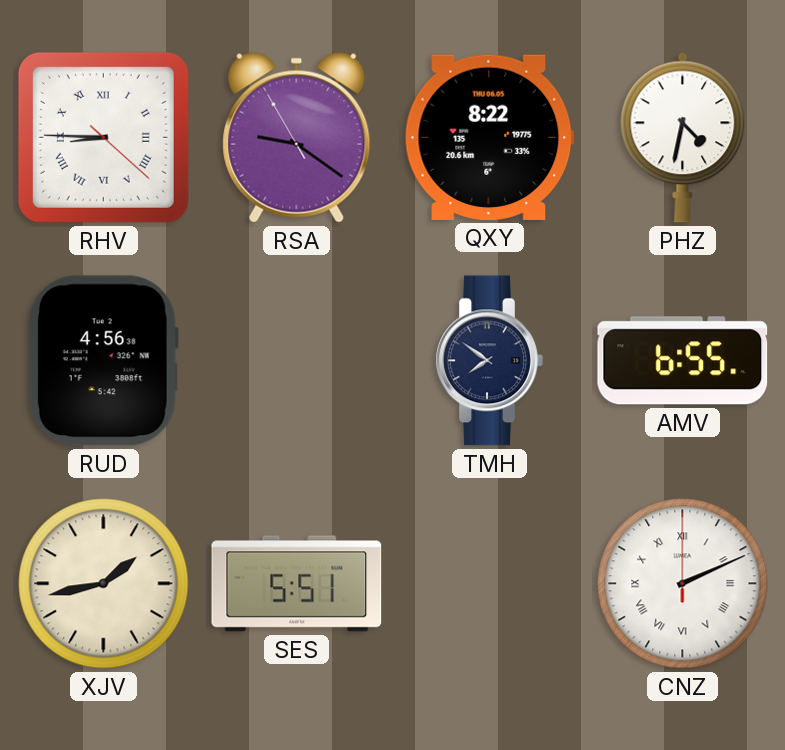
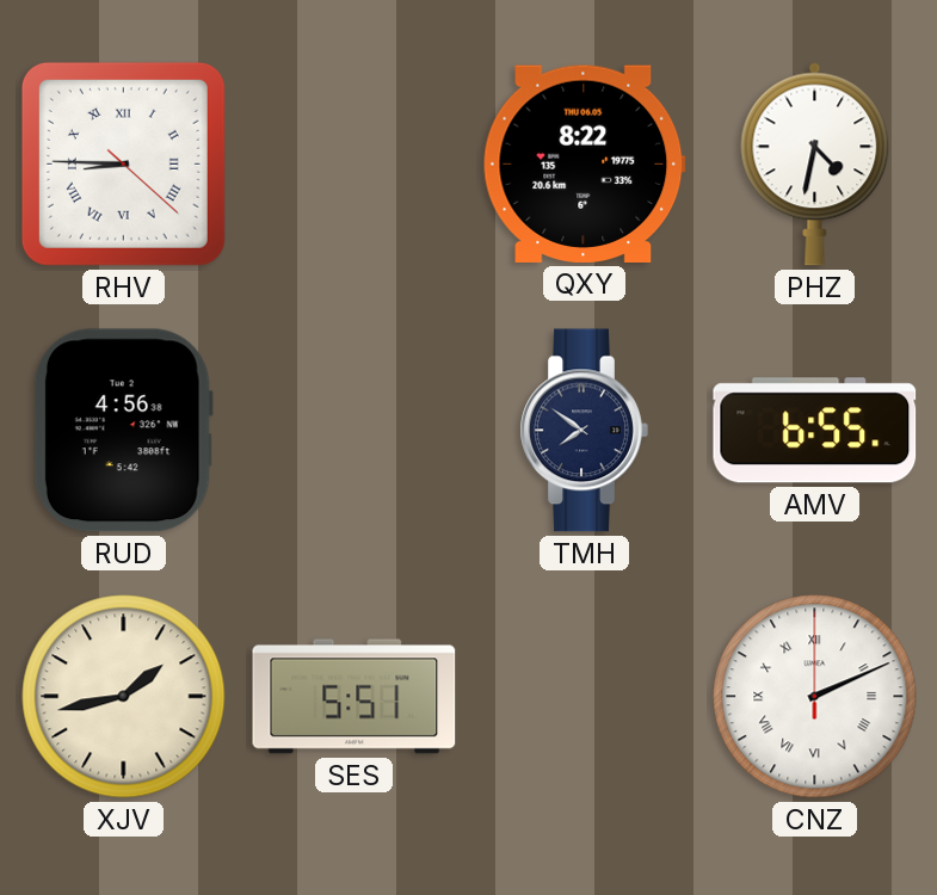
RSA: 9:20 -> none (297, 137)
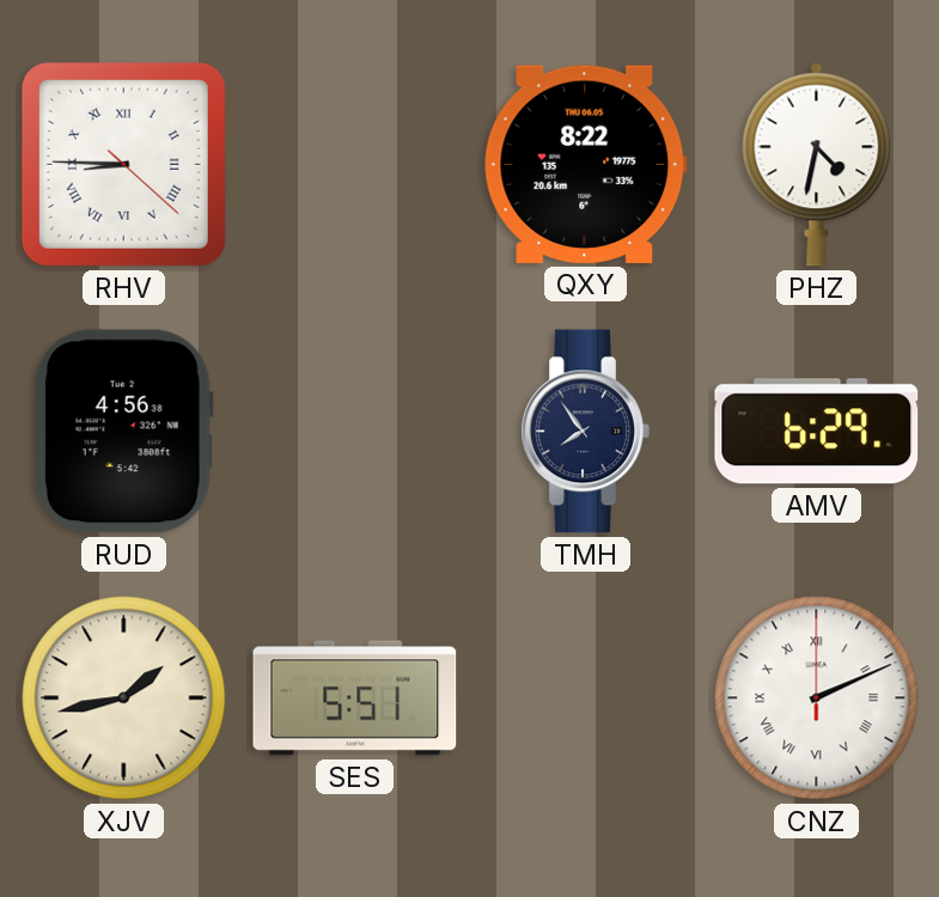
TMH: 7:51 -> 7:54 (585, 432)
AMV: 6:55 -> 6:29 (817, 432)
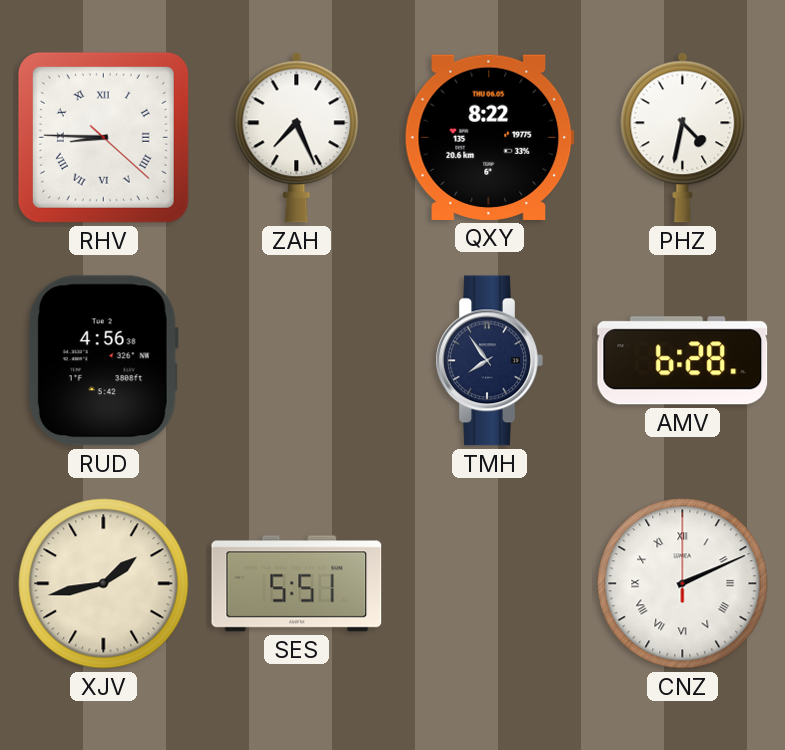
ZAH: none -> 7:26 (297, 138)
AMV: 6:29 -> 6:28 (683, 361)
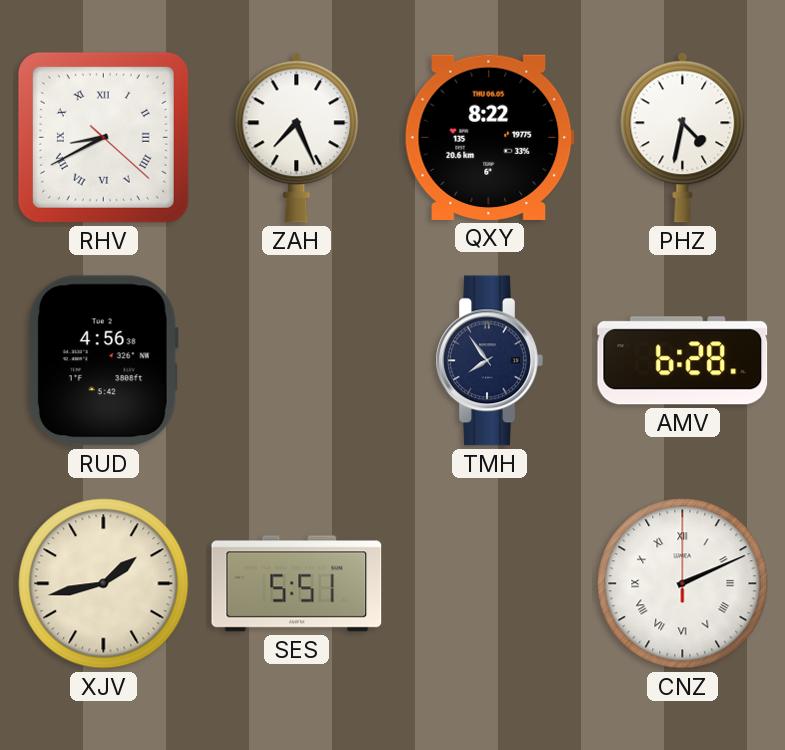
RHV: 8:45 -> 8:40 (103, 137)
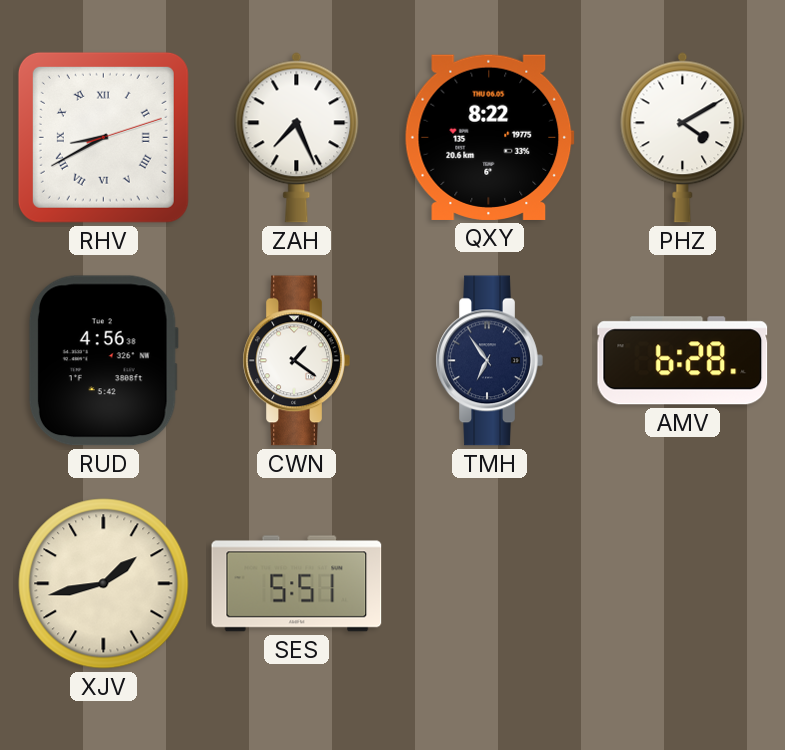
RHV: 8:40:22 -> 8:40:12 (103, 137)
PHZ: 4:32 -> 4:10 (683, 138)
CWN: none -> 1:21 (296, 361)
TMH: 7:54 -> 6:54 (489, 361)
CNZ: 2:11 -> none (683, 584)
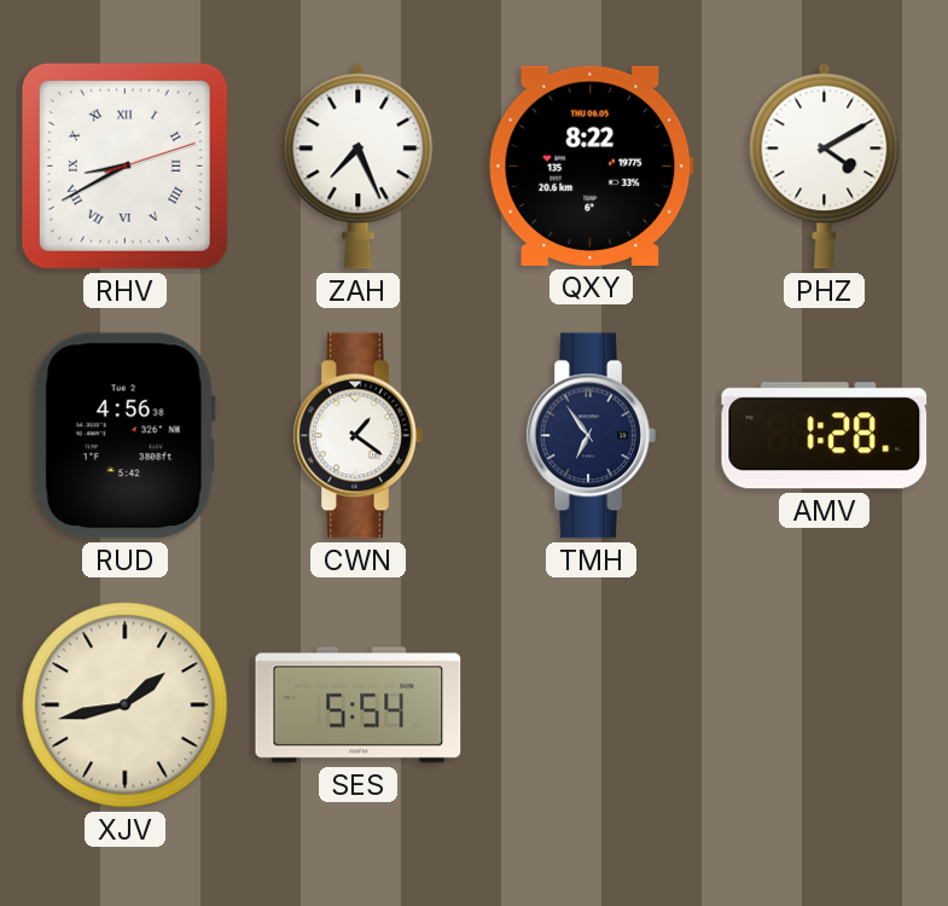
AMV: 6:28 -> 1:28 (825, 436)
SES: 5:51 -> 5:54 (359, 705)
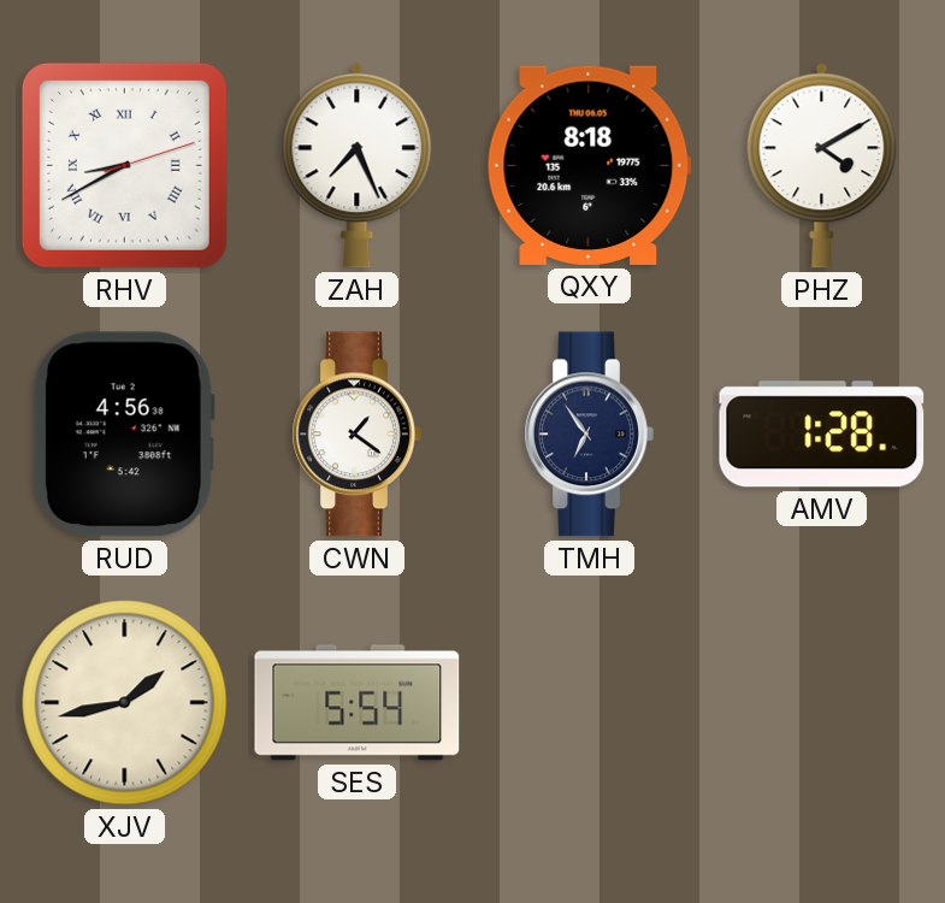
QXY: 8:22 -> 8:18 (589, 165)
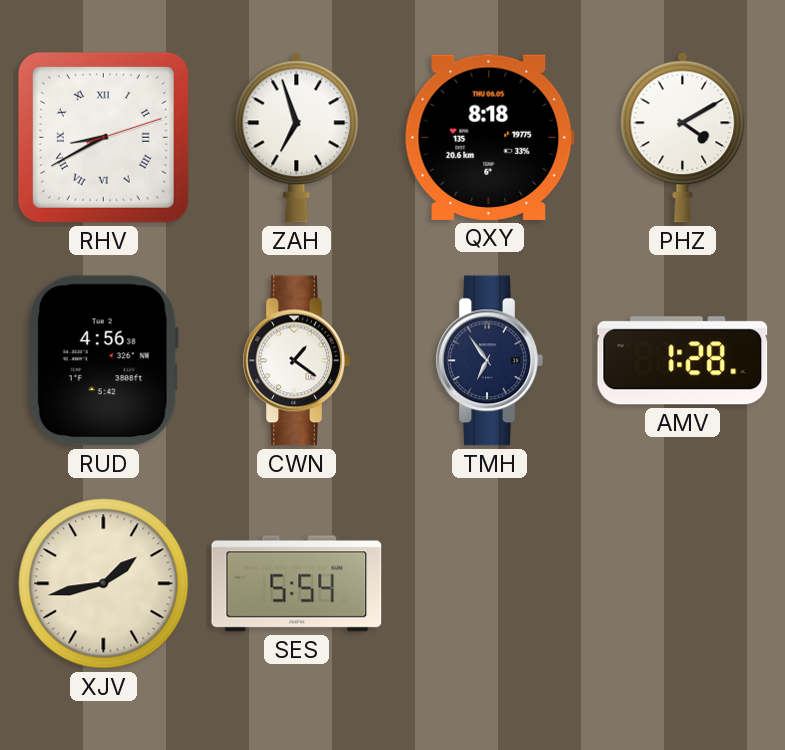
ZAH: 7:26 -> 6:57 (297, 138)
